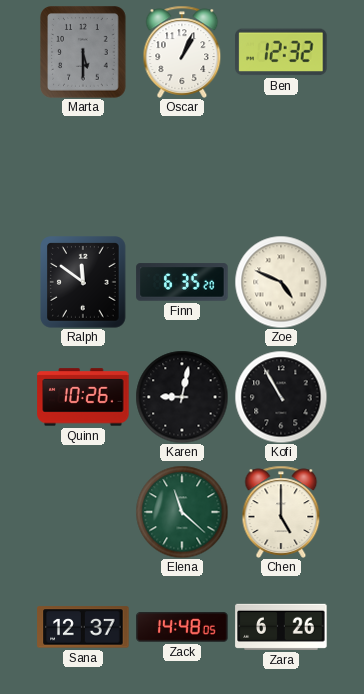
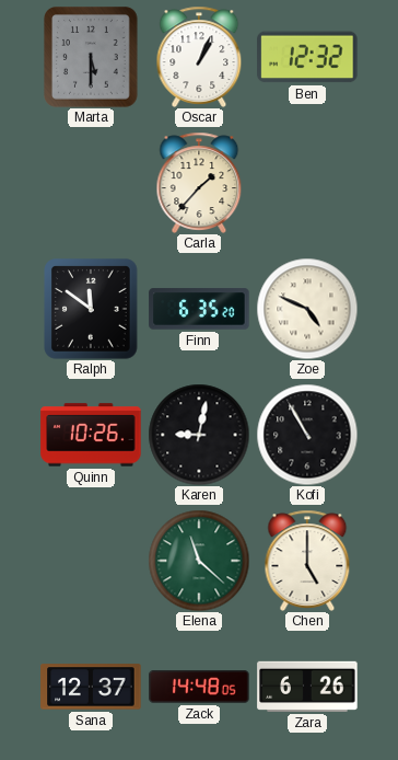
Carla: none -> 1:37 (199, 183)
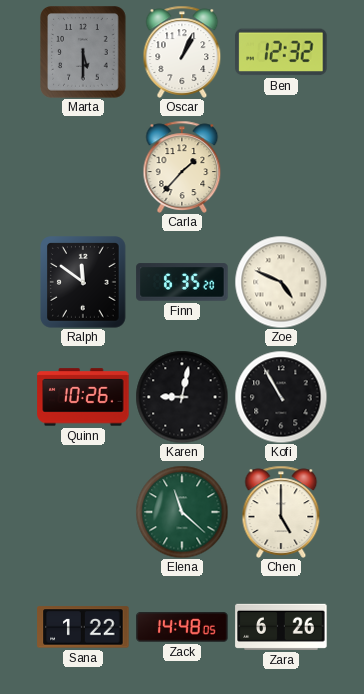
Sana: 12:37 -> 1:22 (83, 627)
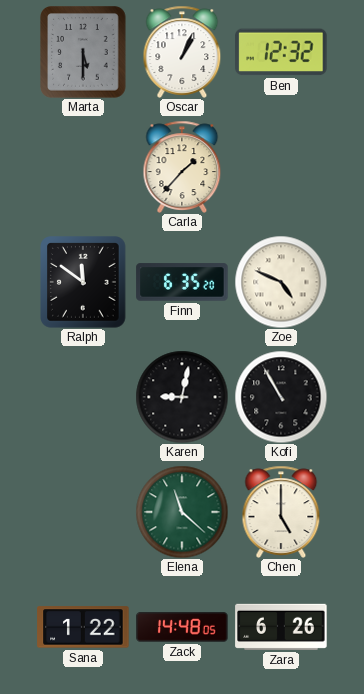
Quinn: 10:26 -> none (83, 397)
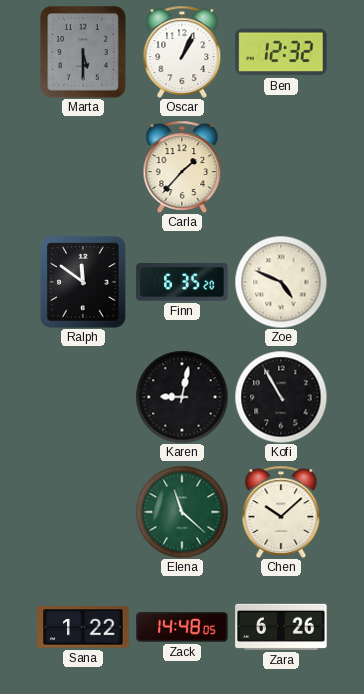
Chen: 5:00 -> 10:08 (281, 512)
